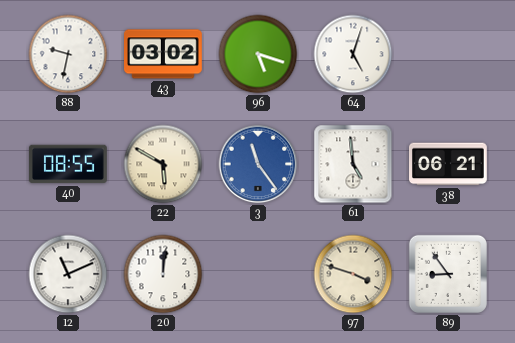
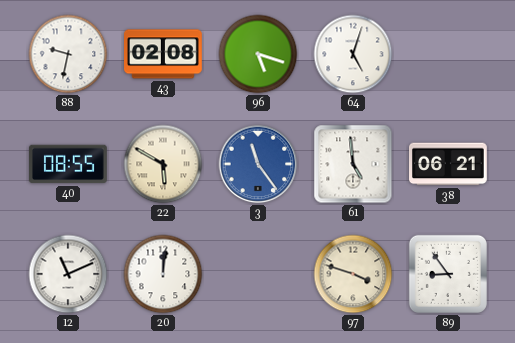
43: 03:02 -> 02:08 (164, 54)
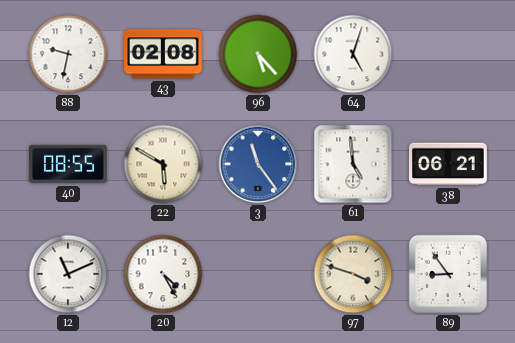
96: 5:18 -> 5:23 (258, 54)
20: 12:01 -> 4:25 (163, 274)
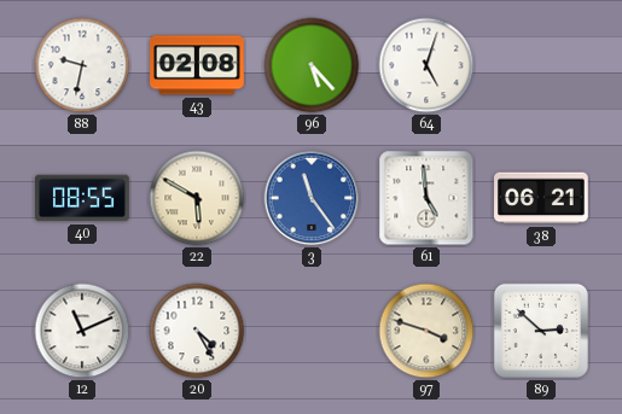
89: 8:54 -> 2:52 (541, 331)
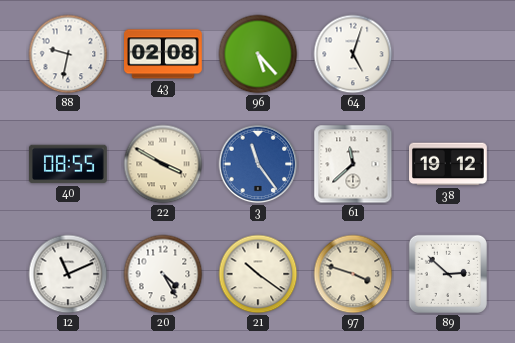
22: 5:50 -> 3:50 (163, 164)
61: 4:59 -> 11:38 (353, 164)
38: 06:21 -> 19:12 (449, 164)
21: none -> 10:21 (258, 274)
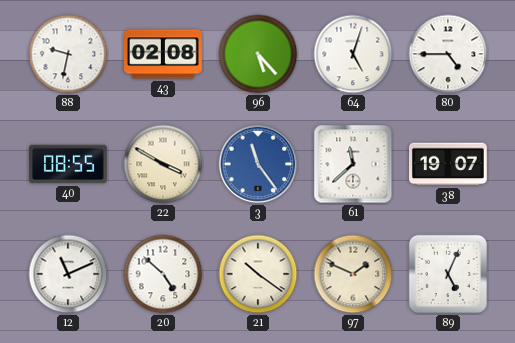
80: none -> 4:45 (448, 54)
38: 19:12 -> 19:07 (449, 164)
20: 4:25 -> 4:52 (163, 274)
97: 3:48 -> 1:49 (353, 274)
89: 2:52 -> 5:04 (448, 274)
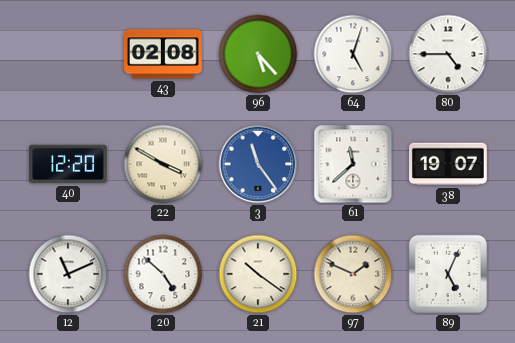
88: 9:32 -> none (68, 54)
40: 08:55 -> 12:20 (69, 164)
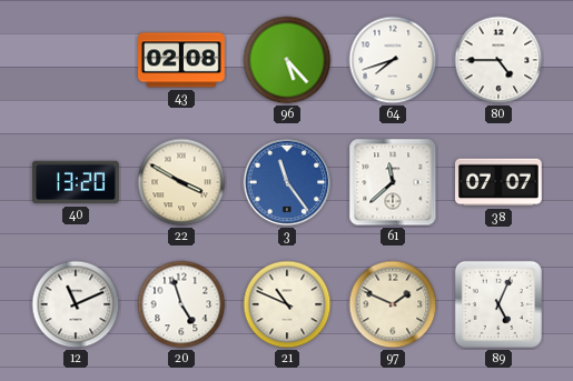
64: 5:03 -> 7:42 (393, 60)
40: 12:20 -> 13:20 (77, 182)
38: 19:07 -> 07:07 (500, 182)
20: 4:52 -> 4:57 (181, 304)
21: 10:21 -> 10:49 (287, 304)
